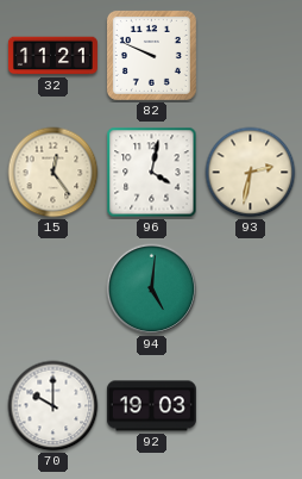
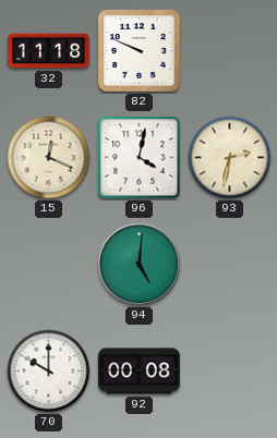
32: 11:21 -> 11:18 (48, 51)
15: 12:24 -> 12:19 (49, 158)
92: 19:03 -> 00:08 (138, 372)
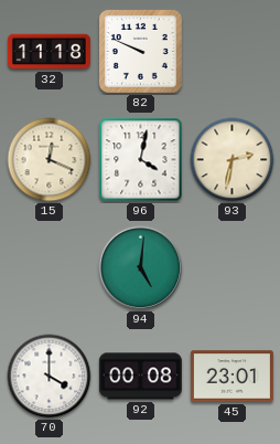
70: 10:00 -> 4:00 (50, 377)
45: none -> 23:01 (231, 377)
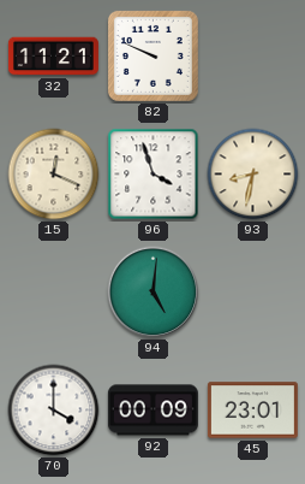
32: 11:18 -> 11:21 (53, 57)
96: 4:02 -> 3:57 (154, 175)
93: 2:32 -> 8:32 (253, 175)
92: 00:08 -> 00:09 (152, 411)
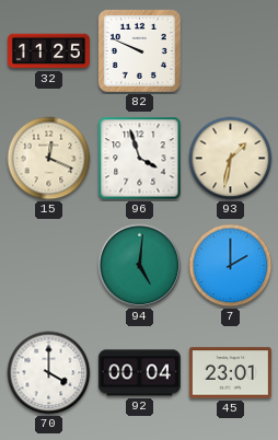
32: 11:21 -> 11:25 (48, 51)
93: 8:32 -> 1:32 (231, 159)
7: none -> 2:00 (231, 266)
92: 00:09 -> 00:04 (139, 373)
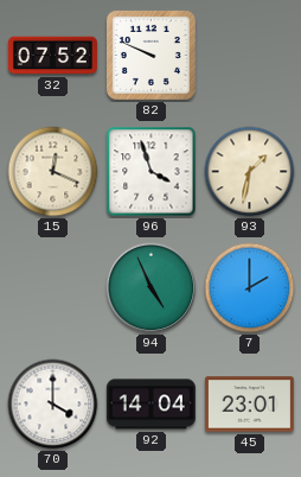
32: 11:25 -> 07:52 (52, 56)
94: 5:01 -> 4:56 (152, 288)
92: 00:04 -> 14:04 (150, 405)
